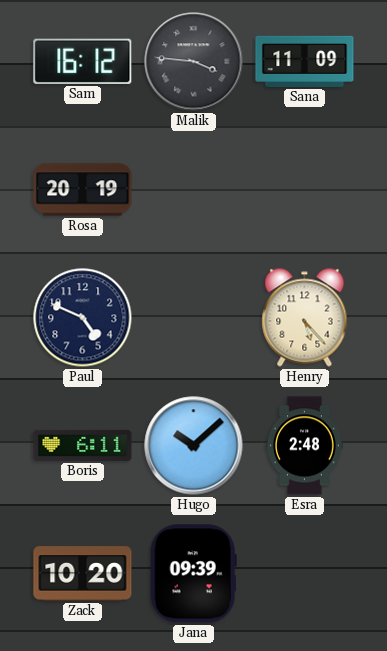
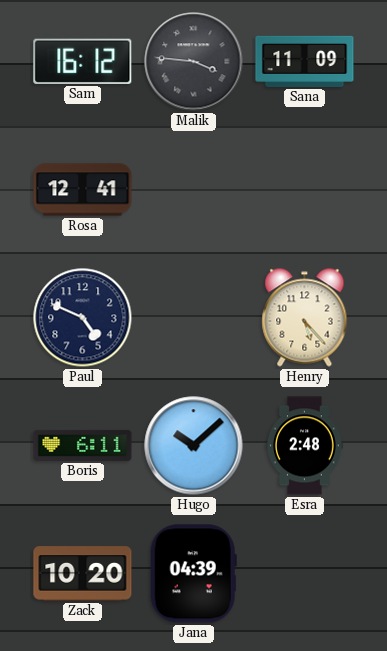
Rosa: 20:19 -> 12:41 (83, 190)
Jana: 09:39 -> 04:39 (193, 574)
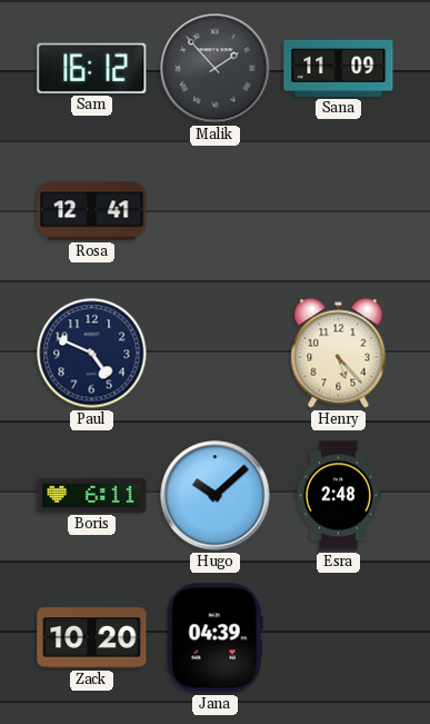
Malik: 3:46 -> 1:53 (216, 69)
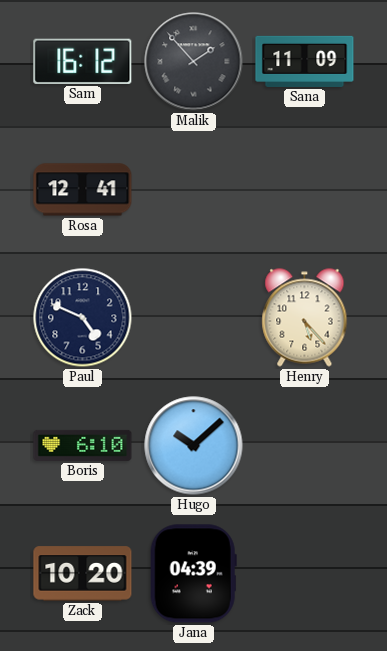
Boris: 6:11 -> 6:10 (83, 445)
Esra: 2:48 -> none (338, 496)
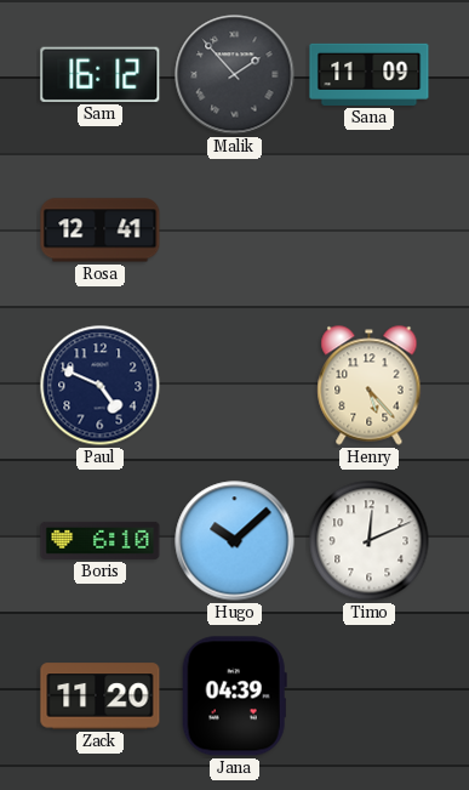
Timo: none -> 12:11 (370, 541)
Zack: 10:20 -> 11:20 (101, 697)
